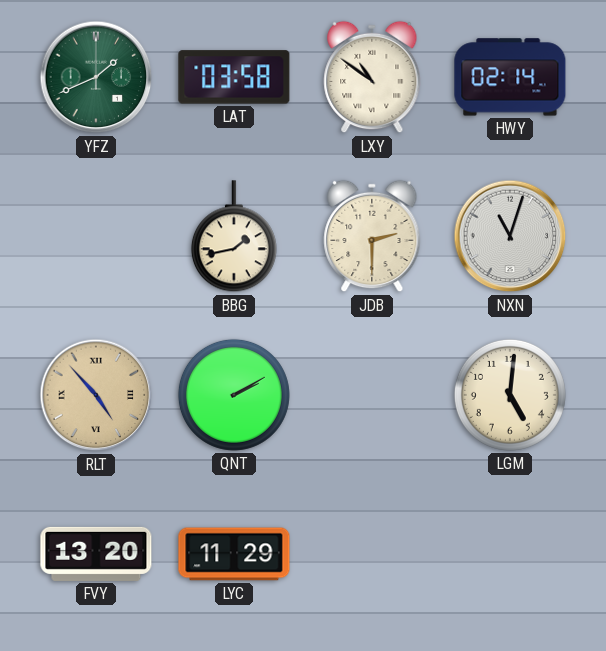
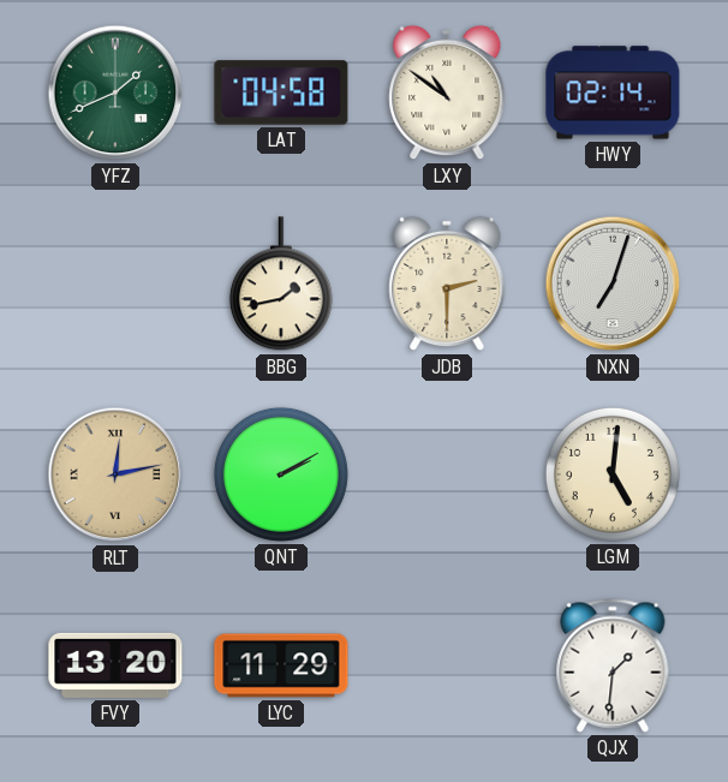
LAT: 03:58 -> 04:58 (281, 92)
NXN: 11:03 -> 7:03 (613, 283)
RLT: 4:53 -> 12:13 (115, 474)
QJX: none -> 1:31 (613, 665)
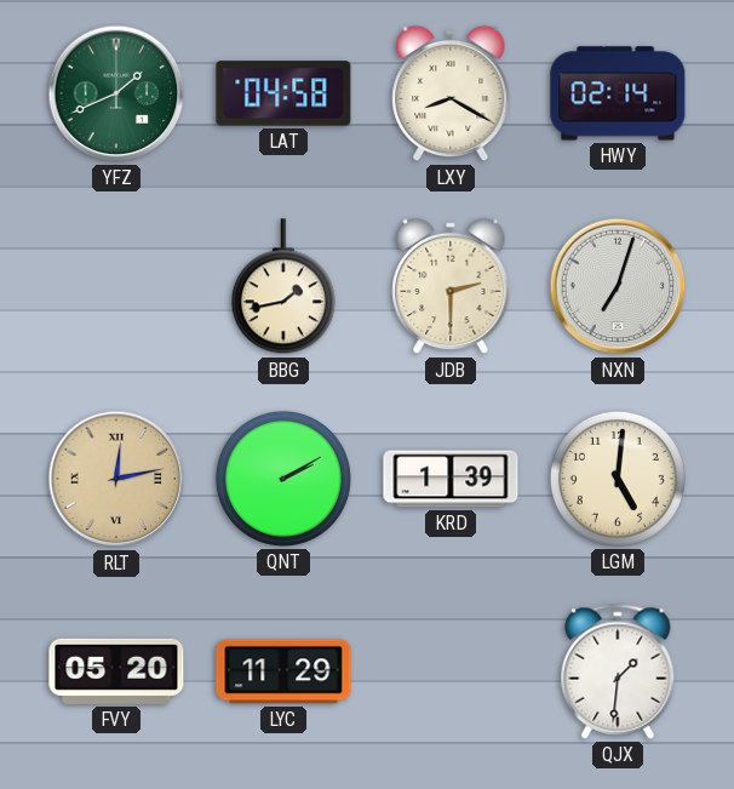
LXY: 10:51 -> 8:20 (451, 93)
KRD: none -> 1:39 (451, 479)
FVY: 13:20 -> 05:20 (116, 671)
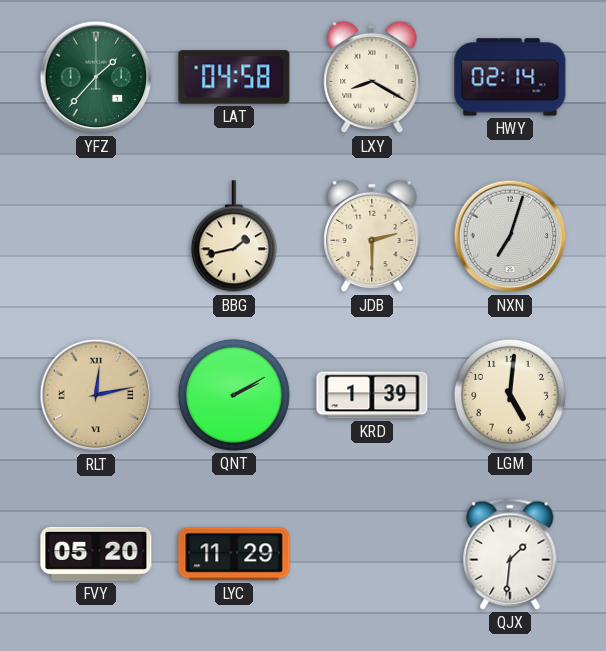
YFZ: 1:41 -> 1:37 (96, 77)
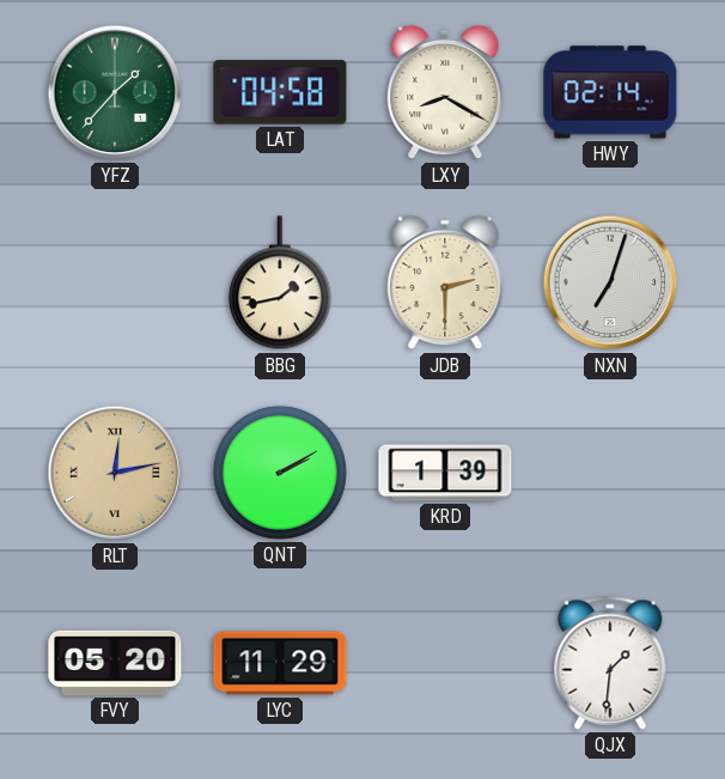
LGM: 5:01 -> none (510, 395)
